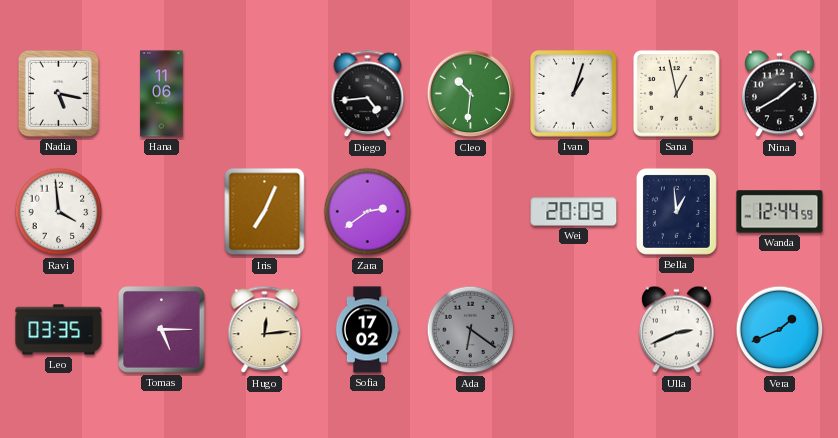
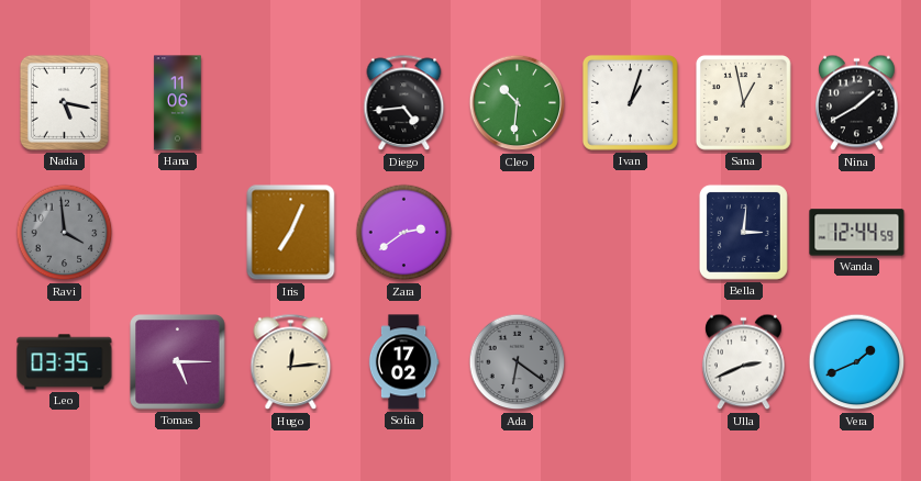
Ravi dial: white -> grey (65, 233)
Wei: 20:09 -> none (574, 212)
Bella: 12:59 -> 3:01 (743, 232)
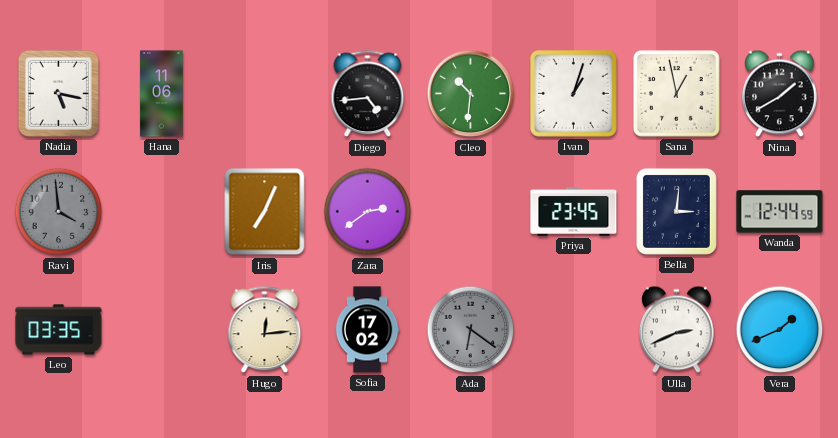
Priya: none -> 23:45 (574, 212)
Tomas: 5:15 -> none (178, 362)
